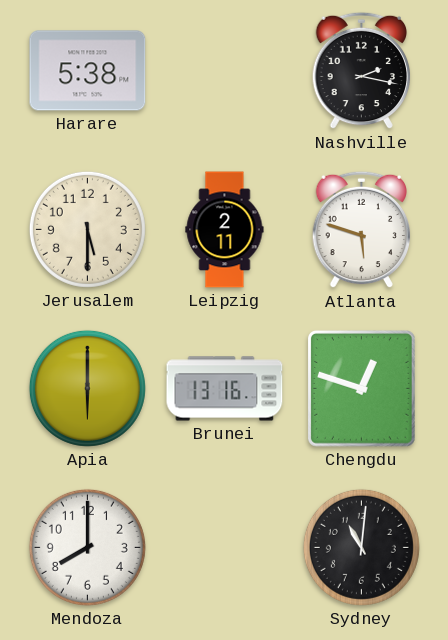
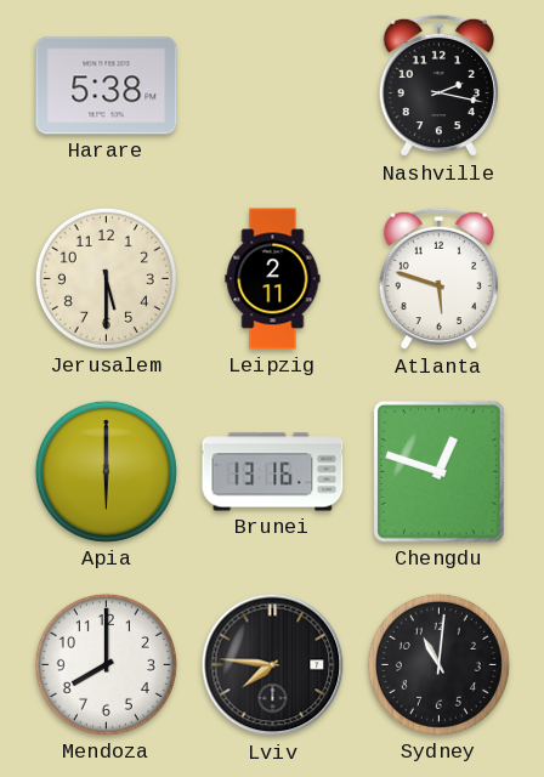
Lviv: none -> 7:46 (273, 665)
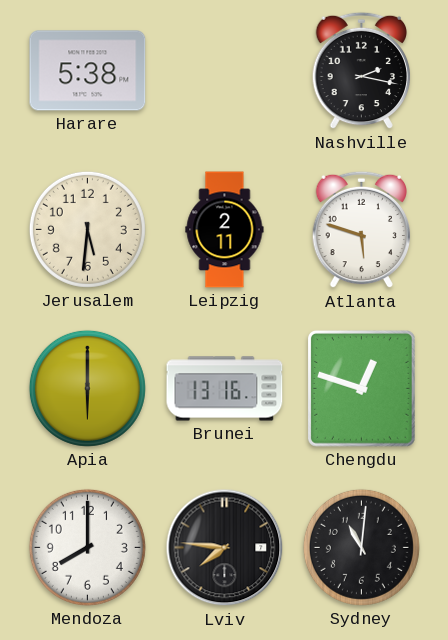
Jerusalem: 5:30 -> 5:31 (87, 229)
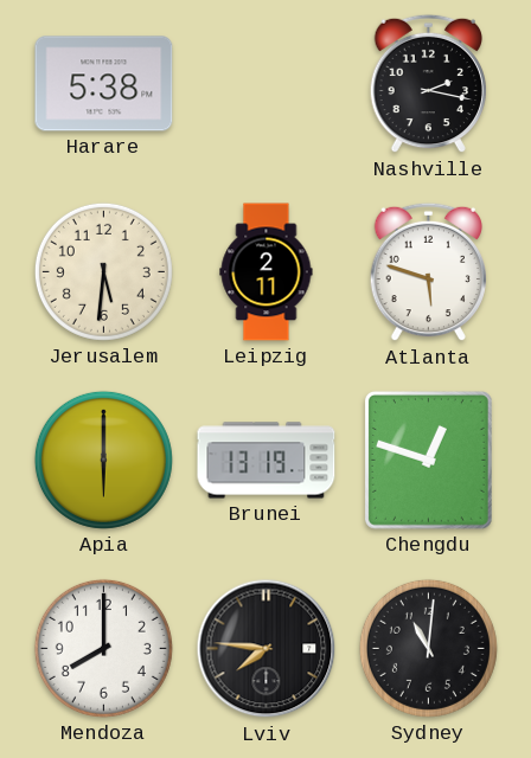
Brunei: 13:16 -> 13:19 (267, 461)
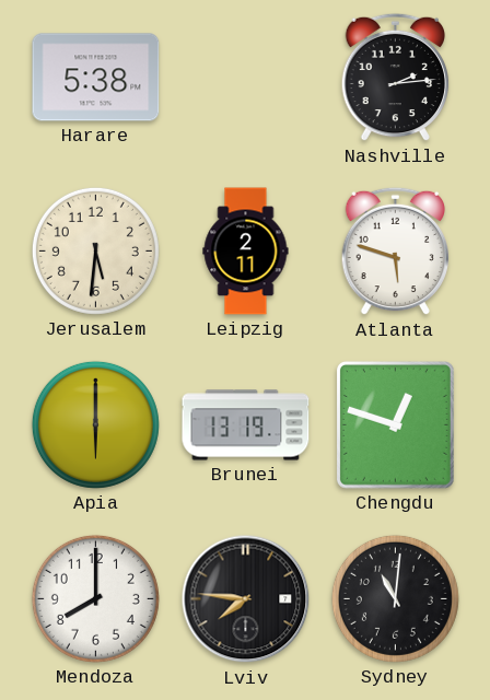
Nashville: 2:17 -> 2:14 (396, 78)
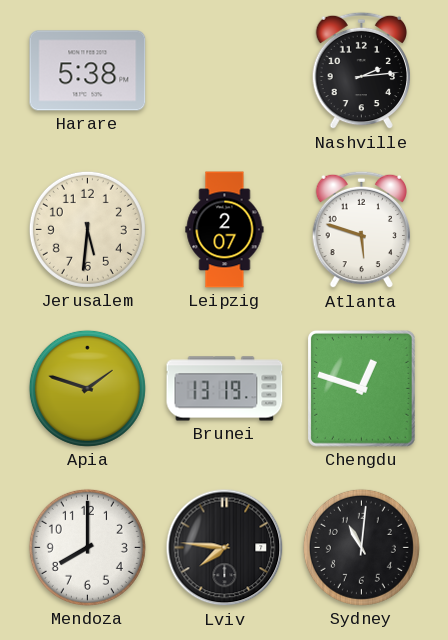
Leipzig: 2:11 -> 2:07 (225, 230)
Apia: 6:00 -> 1:48 (87, 388)
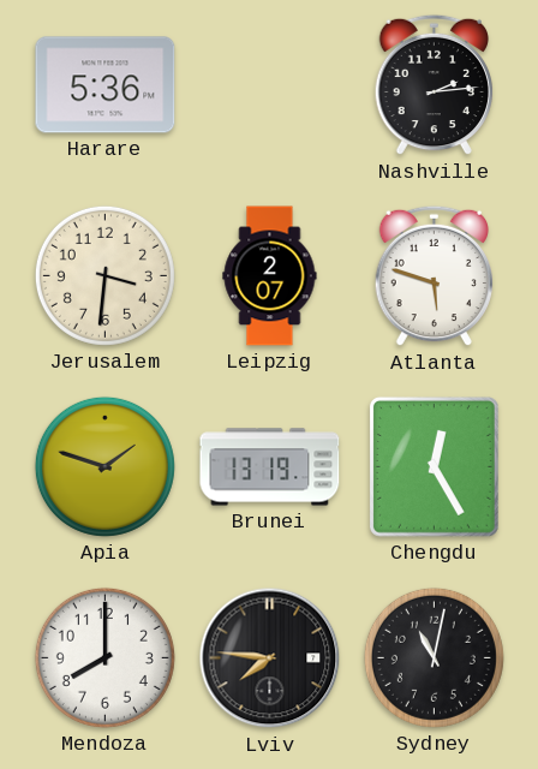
Harare: 5:38 -> 5:36 (106, 85)
Jerusalem: 5:31 -> 3:31 (104, 275)
Chengdu: 12:48 -> 12:25 (434, 466)
Sydney: 11:01 -> 11:02 (434, 657)
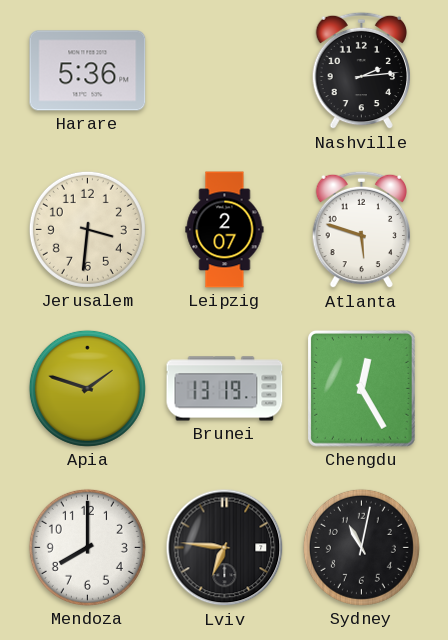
Lviv: 7:46 -> 6:46 (225, 548)
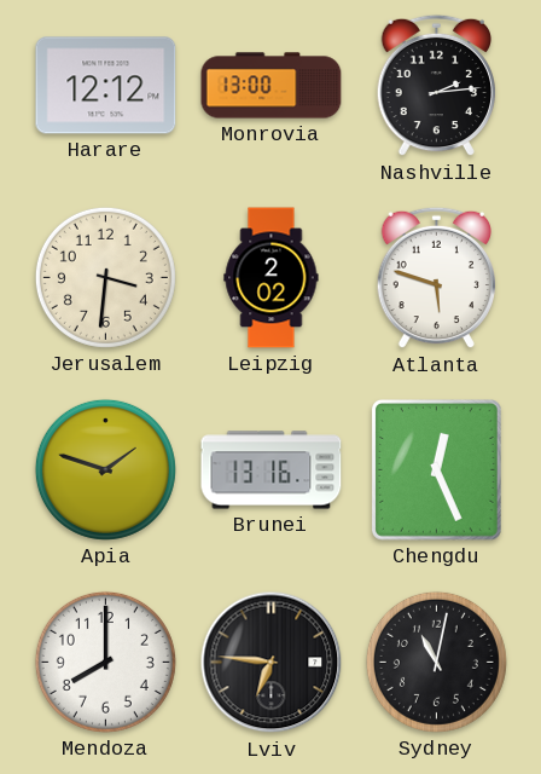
Harare: 5:36 -> 12:12 (106, 86)
Monrovia: none -> 13:00 (272, 86)
Leipzig: 2:07 -> 2:02 (272, 278)
Brunei: 13:19 -> 13:16 (272, 470)
Chengdu: 12:25 -> 12:26 (436, 469)
